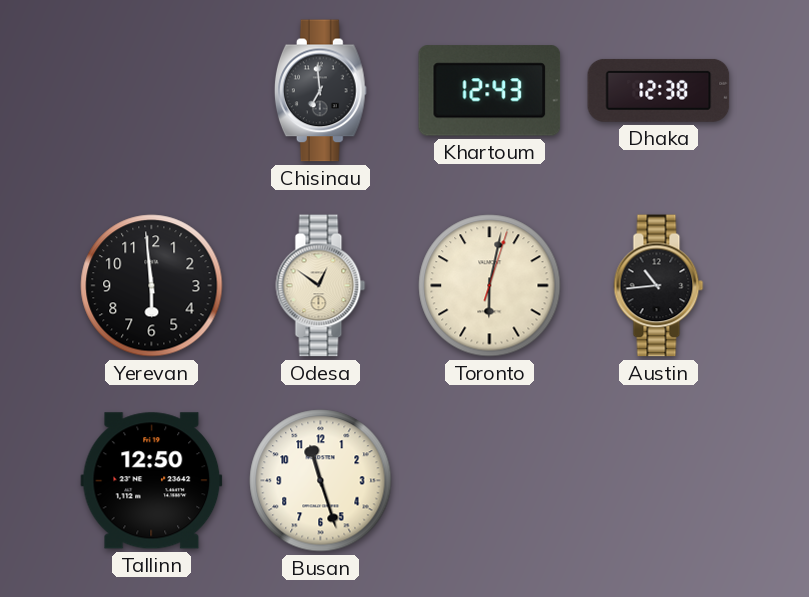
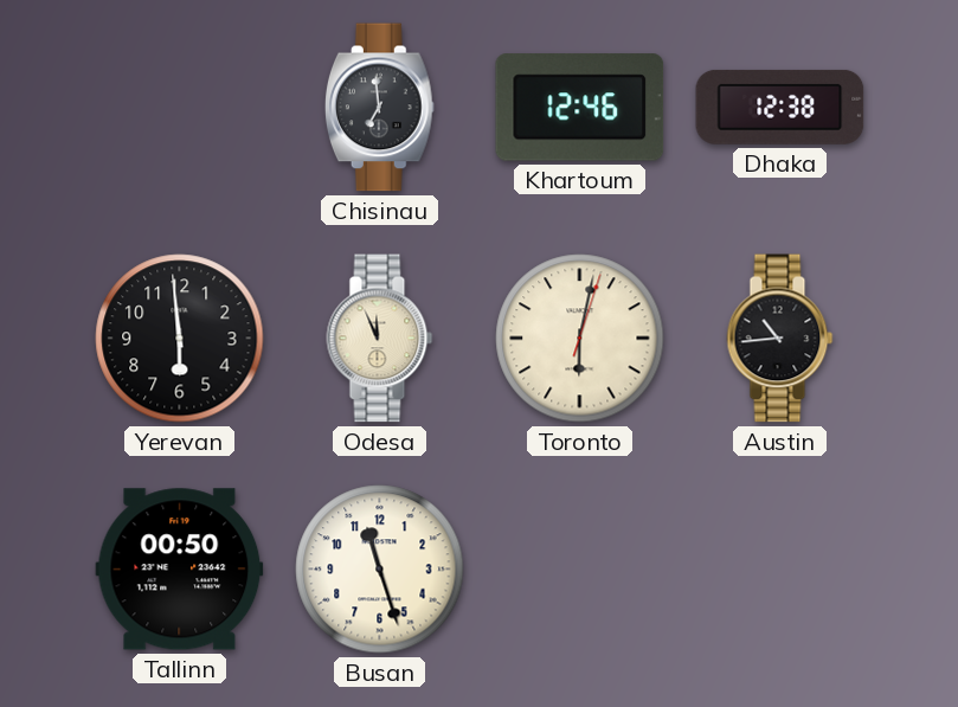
Khartoum: 12:43 -> 12:46 (580, 108)
Odesa: 12:51 -> 11:56 (380, 339)
Tallinn: 12:50 -> 00:50 (180, 570)
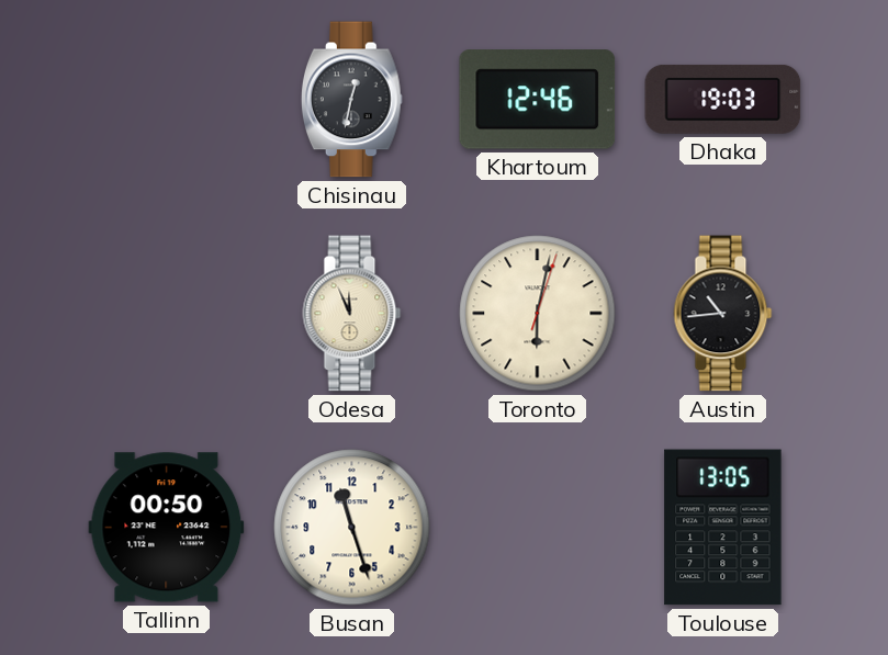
Chisinau: 6:59 -> 12:32 (351, 100)
Dhaka: 12:38 -> 19:03 (723, 99)
Yerevan: 5:59 -> none (180, 339)
Toulouse: none -> 13:05 (723, 528)
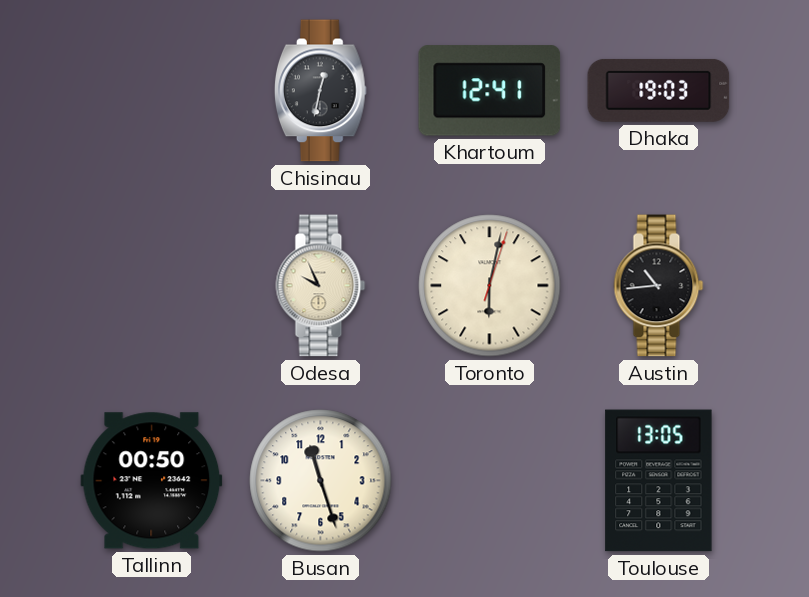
Khartoum: 12:46 -> 12:41 (490, 91)
Odesa: 11:56 -> 9:56 (321, 286)
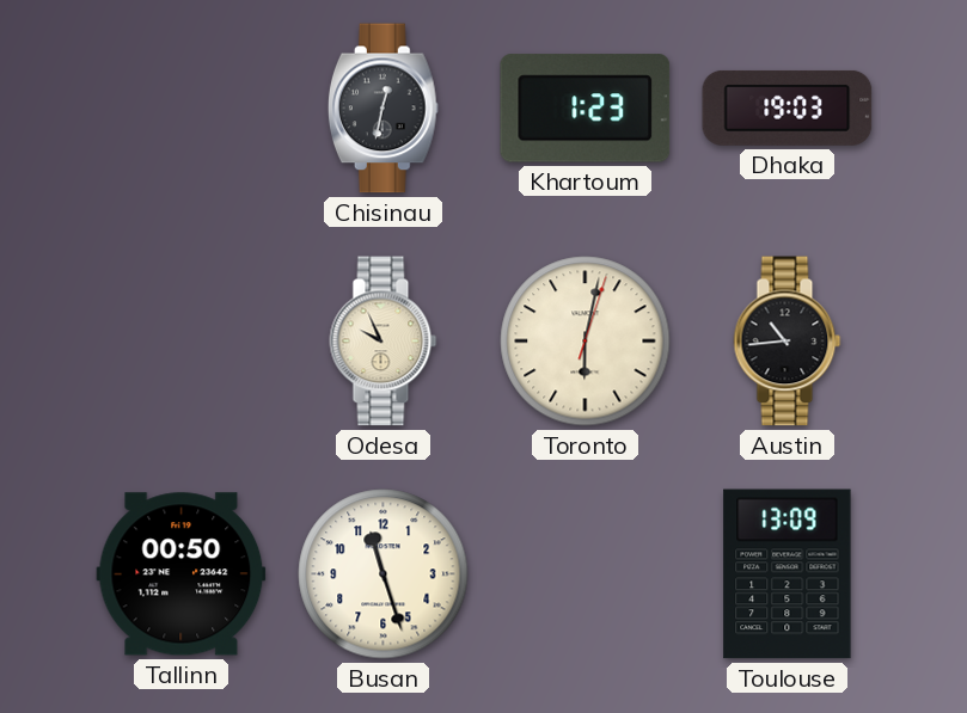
Khartoum: 12:41 -> 1:23 (586, 109)
Toulouse: 13:05 -> 13:09 (788, 574)
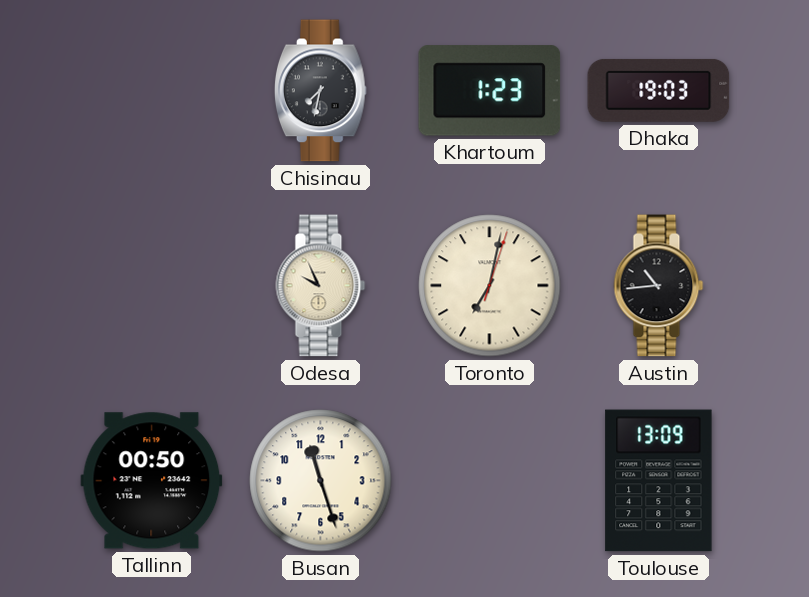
Chisinau: 12:32 -> 7:32 (320, 91)
Toronto: 6:02 -> 7:02 (490, 286)
